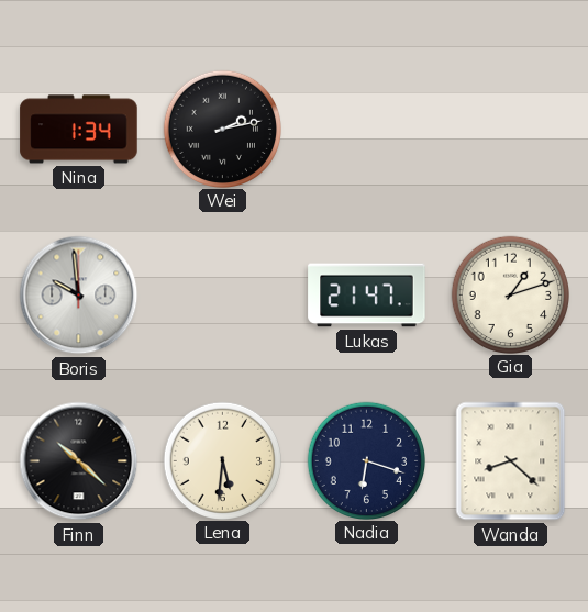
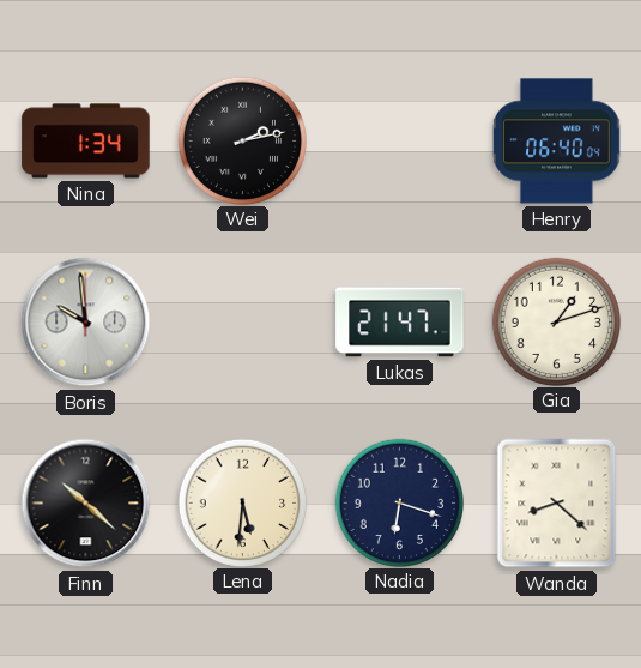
Henry: none -> 06:40 (557, 142)
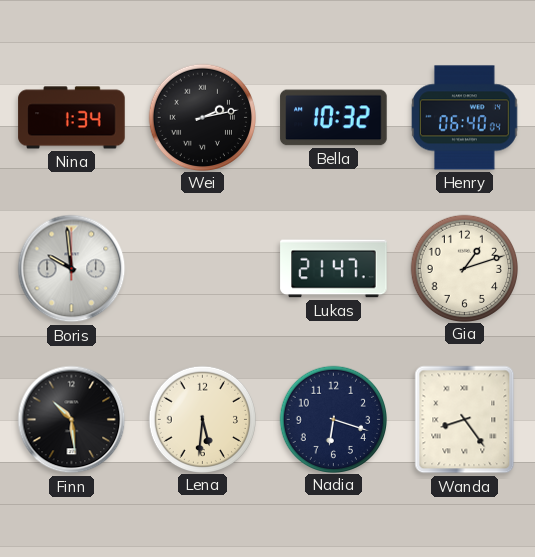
Bella: none -> 10:32 (334, 118)
Finn: 10:22 -> 10:29 (72, 420)
Wanda: 8:22 -> 8:24 (465, 420)
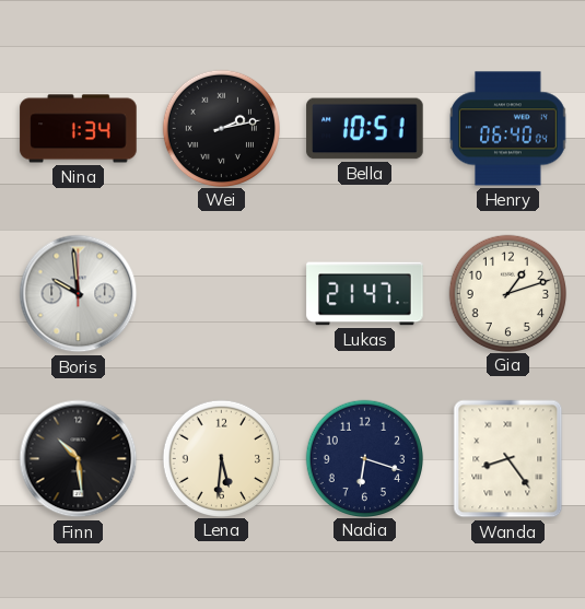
Bella: 10:32 -> 10:51 (365, 129)
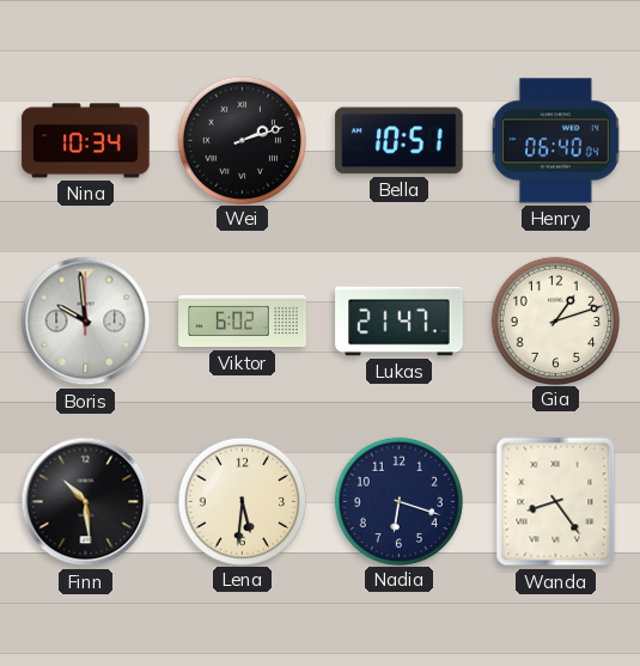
Nina: 1:34 -> 10:34 (86, 141)
Wei: 2:13 -> 2:12 (242, 140)
Viktor: none -> 6:02 (243, 322)
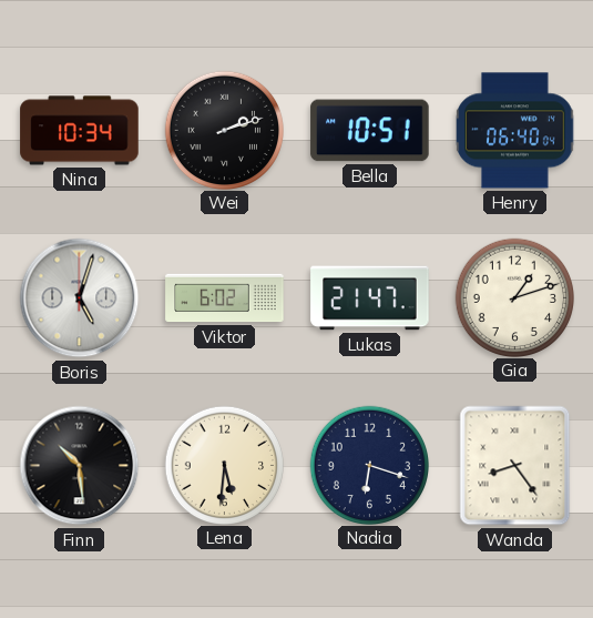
Boris: 9:59 -> 5:03 (80, 298)
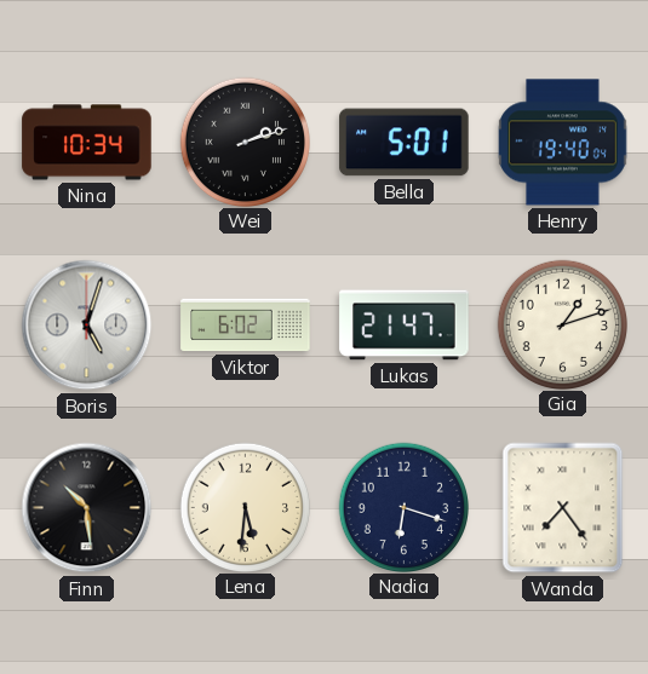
Bella: 10:51 -> 5:01 (405, 143)
Henry: 06:40 -> 19:40 (563, 143)
Wanda: 8:24 -> 7:24 (563, 508)
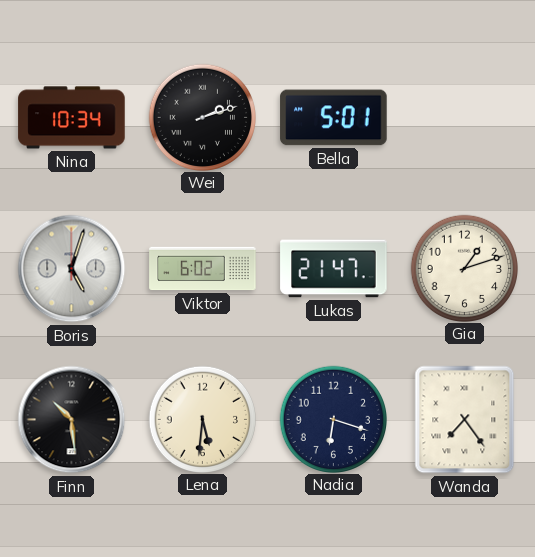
Henry: 19:40 -> none (563, 143)
